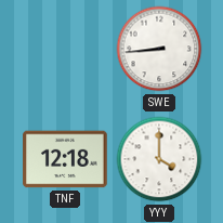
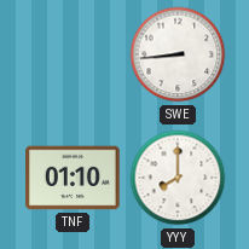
TNF: 12:18 -> 01:10 (73, 178)
YYY: 4:00 -> 8:00 (178, 178)
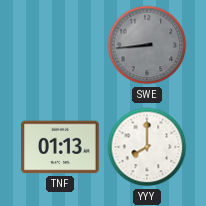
SWE dial: white -> grey (147, 45)
TNF: 01:10 -> 01:13 (60, 147)
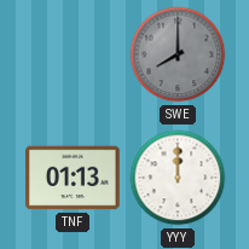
SWE: 8:44 -> 8:00 (178, 54)
YYY: 8:00 -> 12:00 (178, 178)
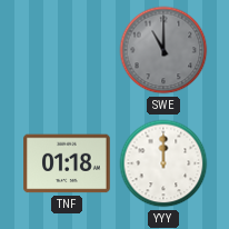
SWE: 8:00 -> 11:00 (163, 50)
TNF: 01:13 -> 01:18 (67, 163)
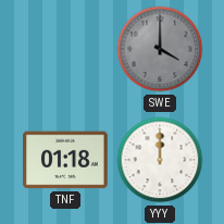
SWE: 11:00 -> 4:00 (160, 49)
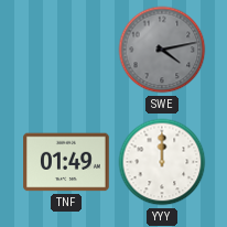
SWE: 4:00 -> 4:13 (162, 50)
TNF: 01:18 -> 01:49 (66, 162)
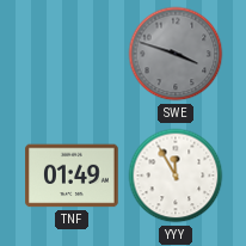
SWE: 4:13 -> 3:48 (176, 54)
YYY: 12:00 -> 11:55 (176, 176)
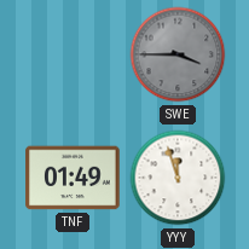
SWE: 3:48 -> 3:45 (178, 54)
YYY: 11:55 -> 11:57 (178, 178)
